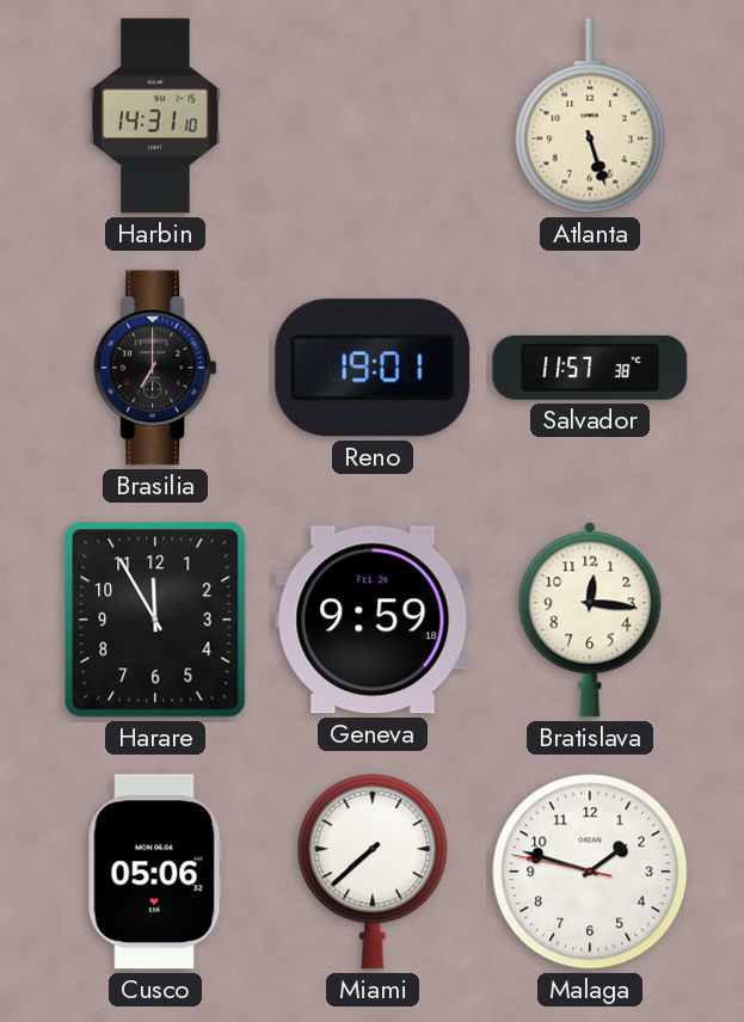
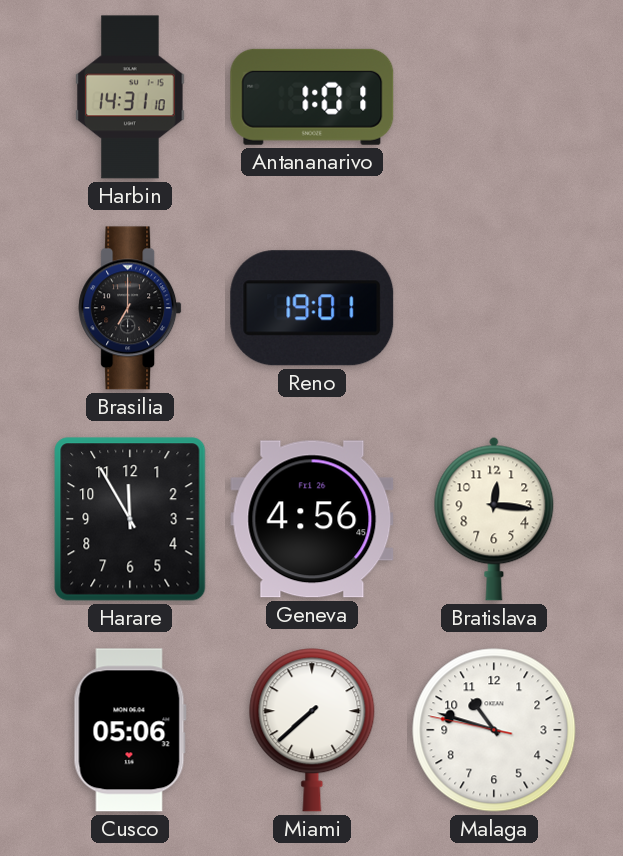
Antananarivo: none -> 1:01 (312, 97)
Atlanta: 5:27 -> none (590, 116)
Salvador: 11:57 -> none (590, 368)
Geneva: 9:59 -> 4:56 (312, 519)
Malaga: 1:47 -> 10:47 (494, 730)
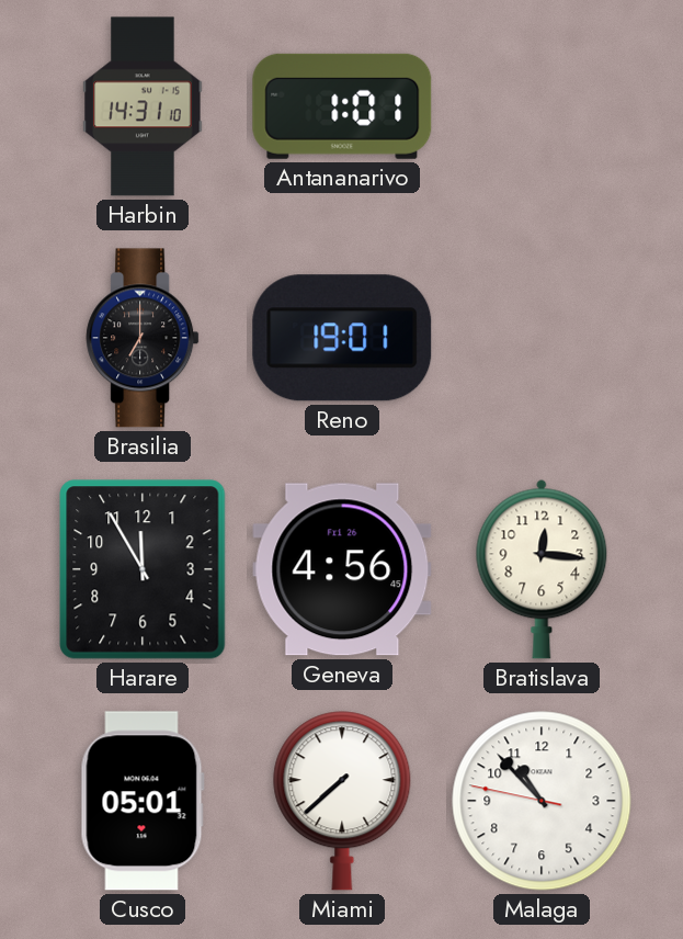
Cusco: 05:06 -> 05:01 (143, 801)
Malaga: 10:47 -> 10:52 (542, 801)
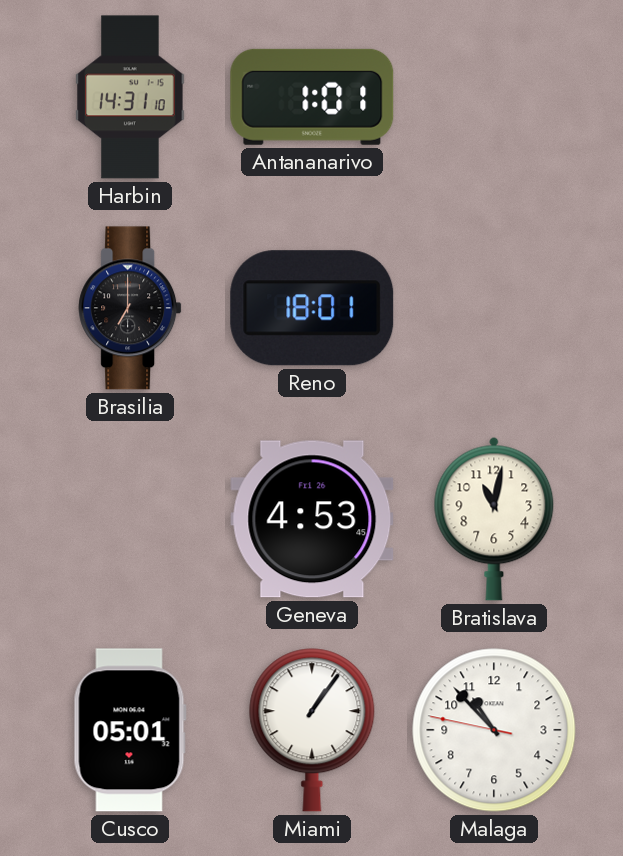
Reno: 19:01 -> 18:01 (312, 308)
Harare: 11:55 -> none (143, 569)
Geneva: 4:56 -> 4:53 (312, 519)
Bratislava: 12:16 -> 11:02 (494, 519)
Miami: 7:38 -> 1:06 (312, 730)
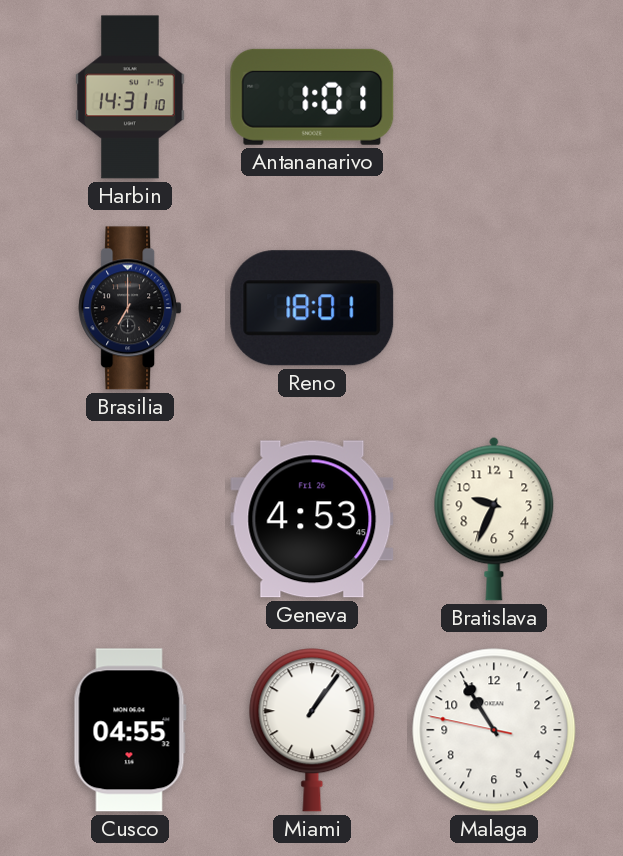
Bratislava: 11:02 -> 9:34 (494, 519)
Cusco: 05:01 -> 04:55 (130, 730)
Malaga: 10:52 -> 10:54 (494, 730)
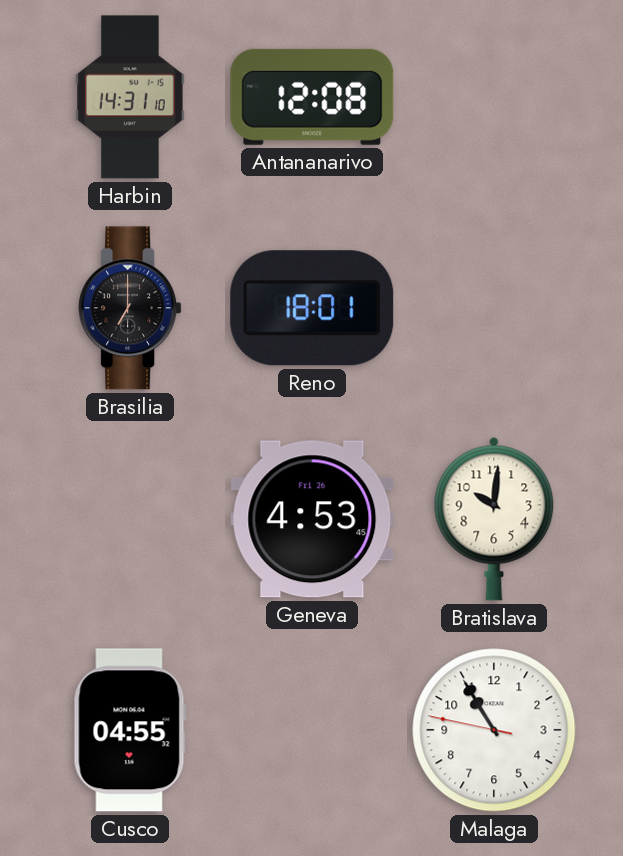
Antananarivo: 1:01 -> 12:08 (312, 97)
Bratislava: 9:34 -> 10:01 (494, 519)
Miami: 1:06 -> none (312, 730)
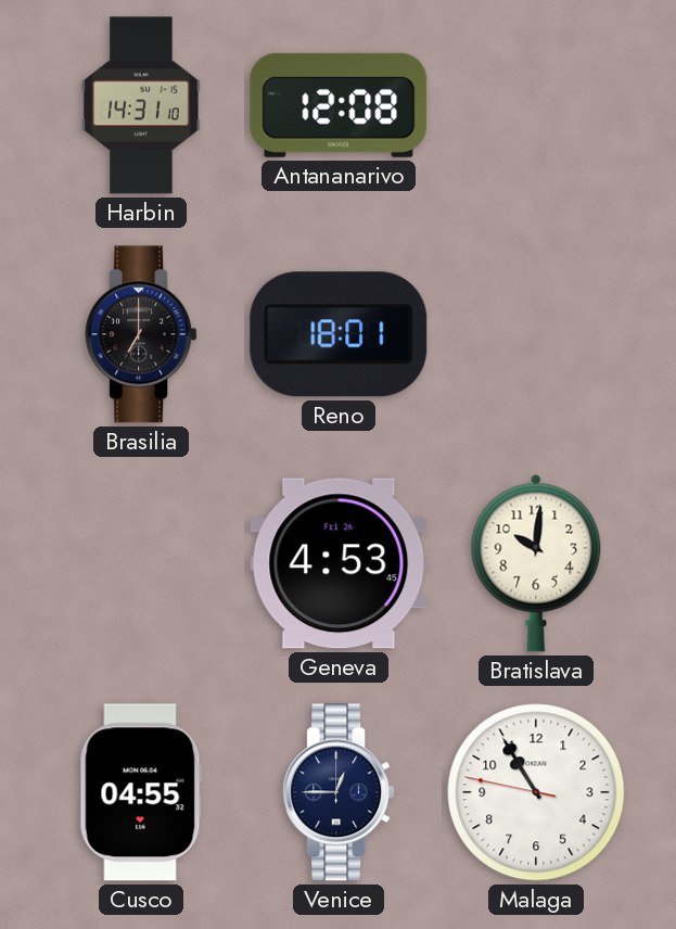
Venice: none -> 12:45 (339, 792)
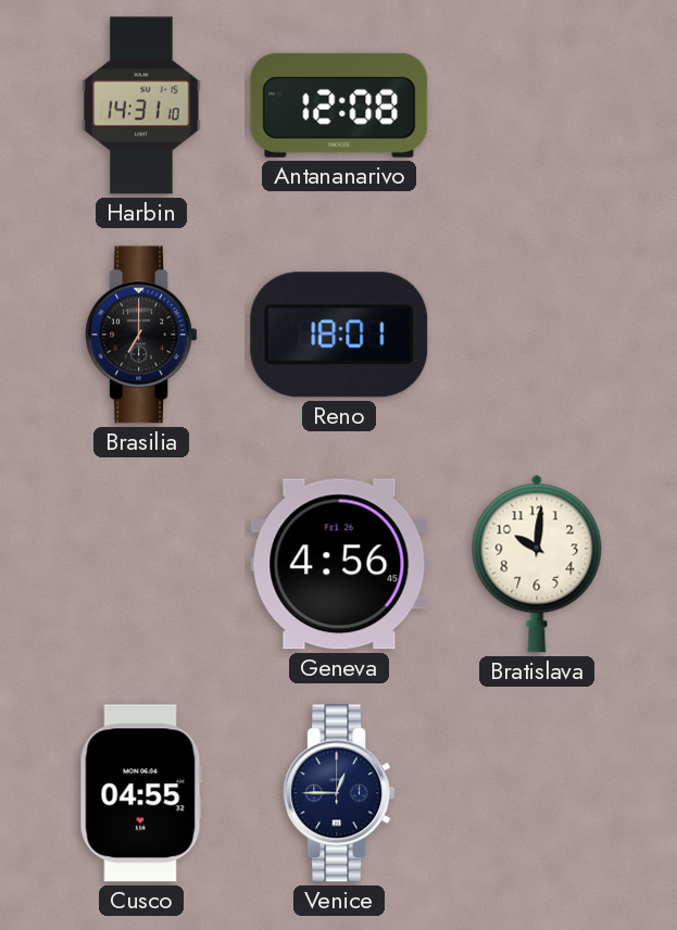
Geneva: 4:53 -> 4:56 (339, 564)
Malaga: 10:54 -> none (536, 792)
